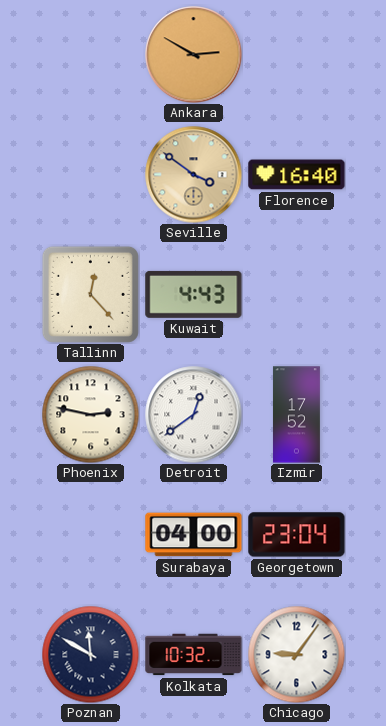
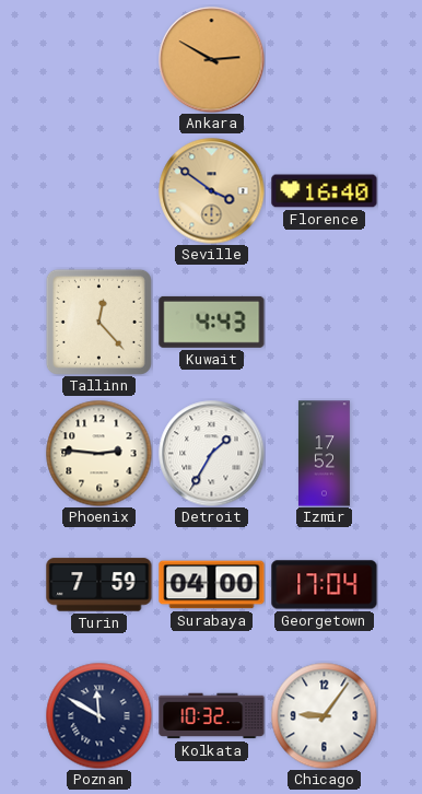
Phoenix: 2:47 -> 2:46 (98, 453)
Detroit: 12:39 -> 1:35 (212, 454)
Turin: none -> 7:59 (99, 585)
Georgetown: 23:04 -> 17:04 (325, 585)
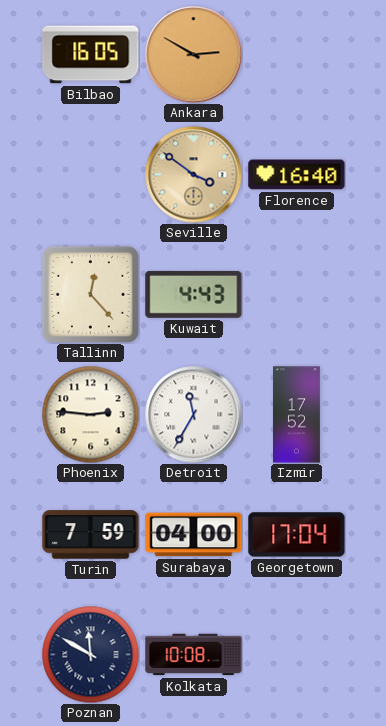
Bilbao: none -> 16:05 (91, 55)
Detroit: 1:35 -> 11:35 (194, 415)
Kolkata: 10:32 -> 10:08 (194, 655)
Chicago: 9:06 -> none (324, 715)
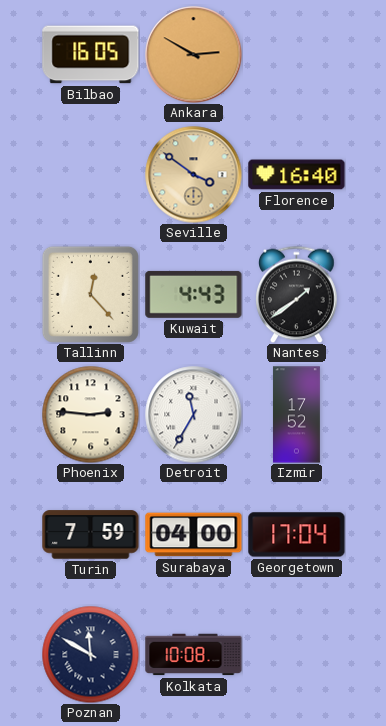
Nantes: none -> 1:39 (297, 294)
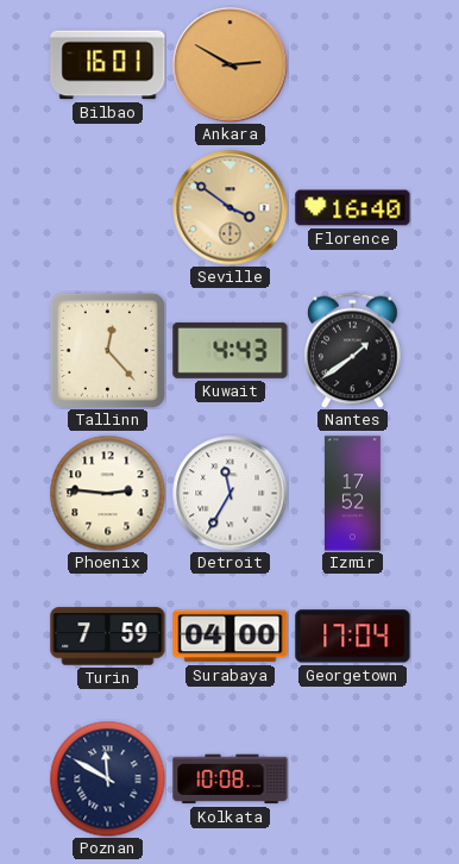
Bilbao: 16:05 -> 16:01 (108, 65)
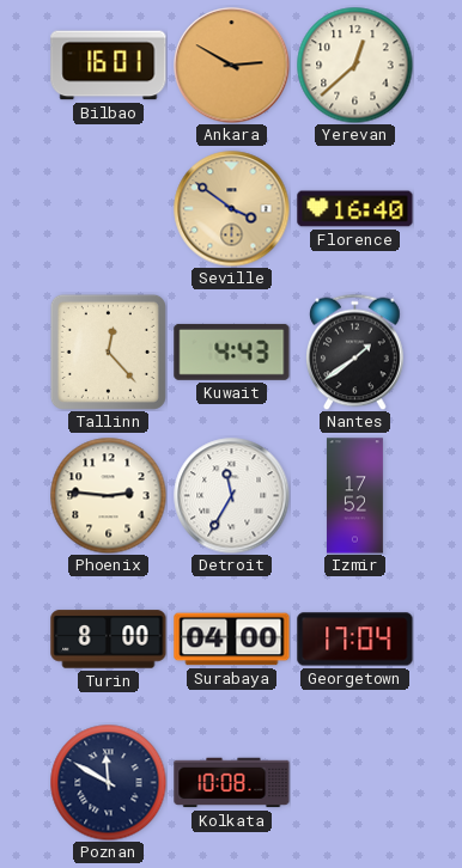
Yerevan: none -> 12:38 (354, 65)
Turin: 7:59 -> 8:00 (109, 640)
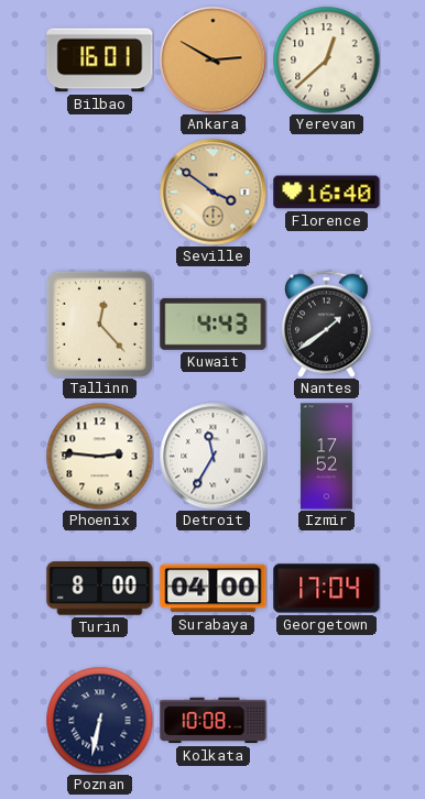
Poznan: 11:50 -> 6:32 (99, 720)
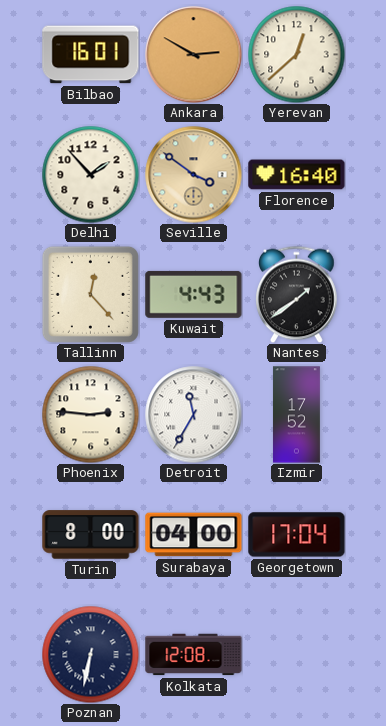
Delhi: none -> 1:53 (90, 174)
Kolkata: 10:08 -> 12:08 (194, 655)
